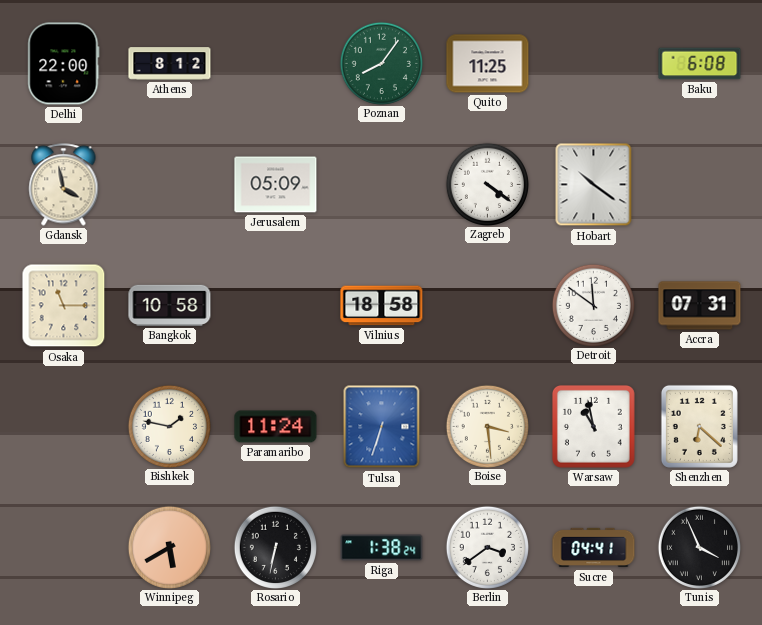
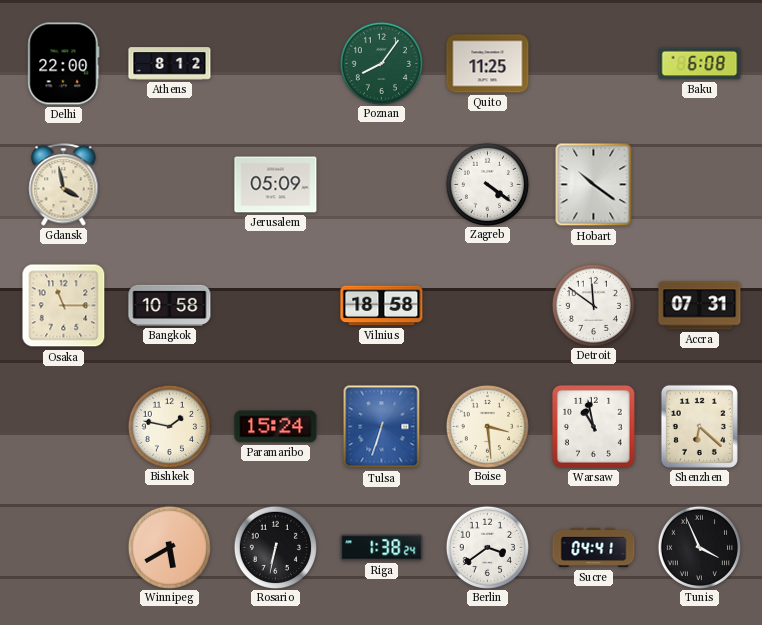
Paramaribo: 11:24 -> 15:24 (276, 427)
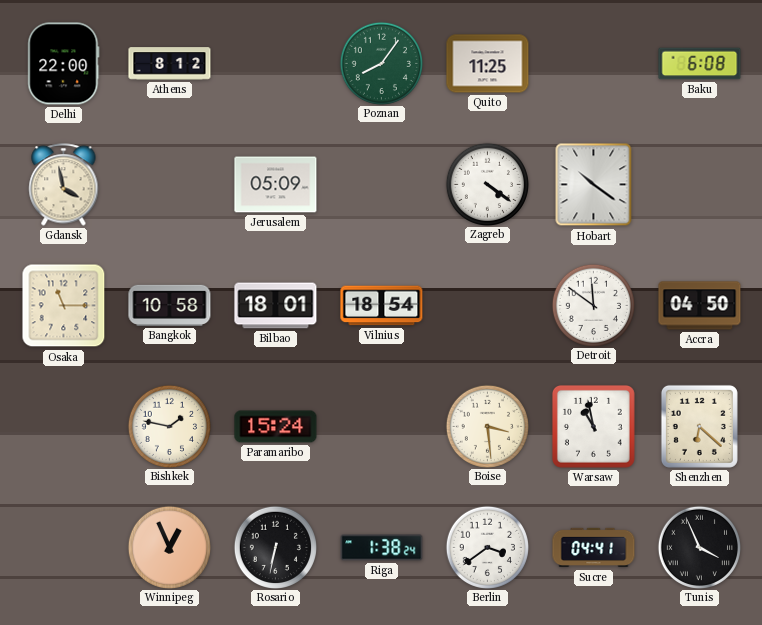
Bilbao: none -> 18:01 (276, 306)
Vilnius: 18:58 -> 18:54 (382, 306)
Accra: 07:31 -> 04:50 (700, 306)
Tulsa: 6:33 -> none (382, 427)
Winnipeg: 5:40 -> 12:56 (169, 547)
